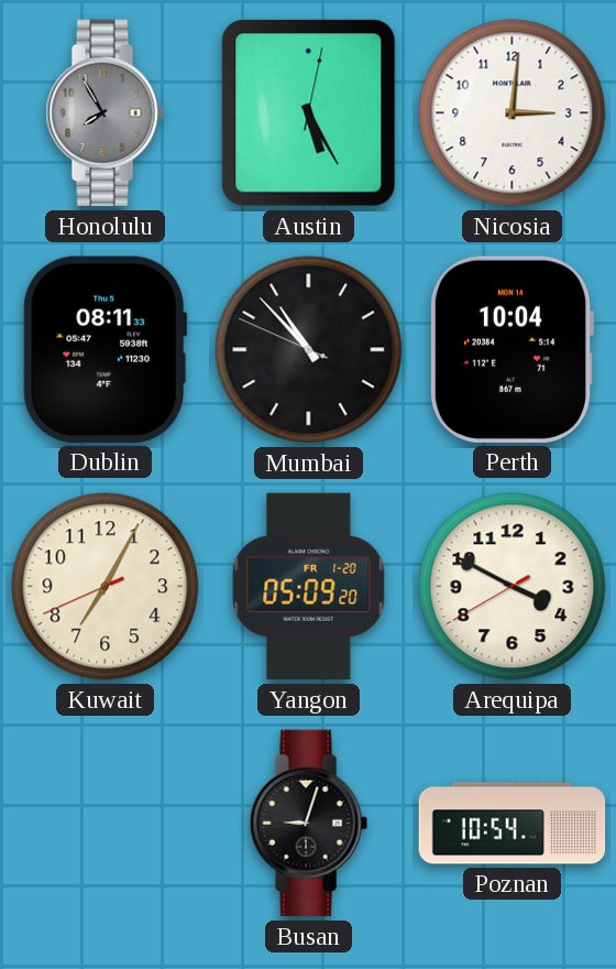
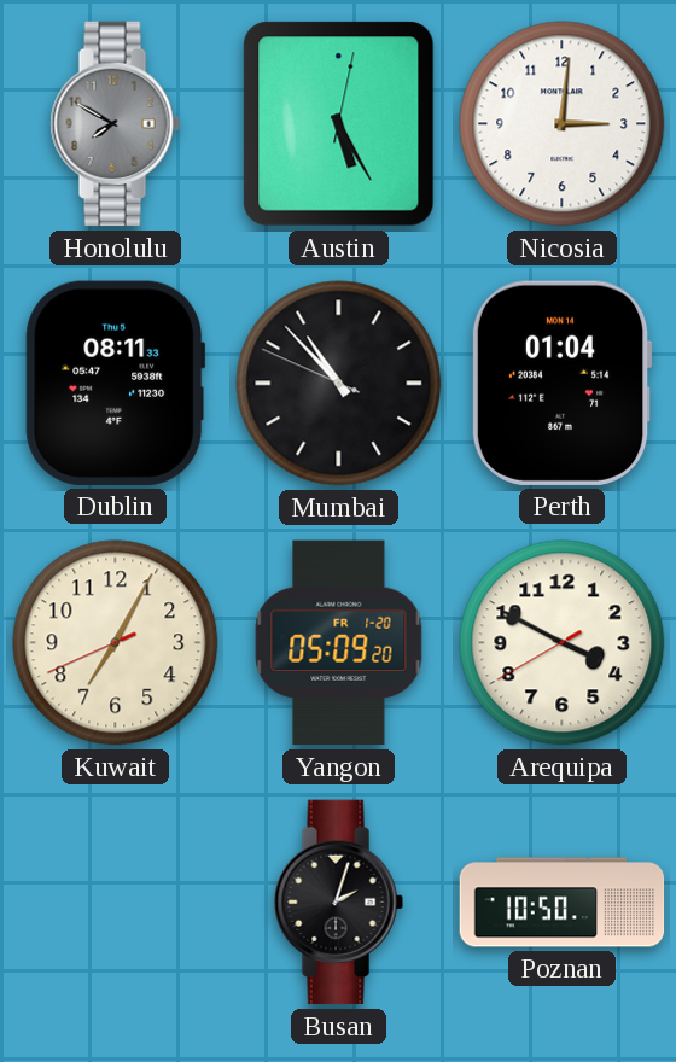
Honolulu: 7:55 -> 7:50 (115, 124)
Perth: 10:04 -> 01:04 (561, 383)
Busan: 9:03 -> 2:03 (338, 903)
Poznan: 10:54 -> 10:50 (563, 903)
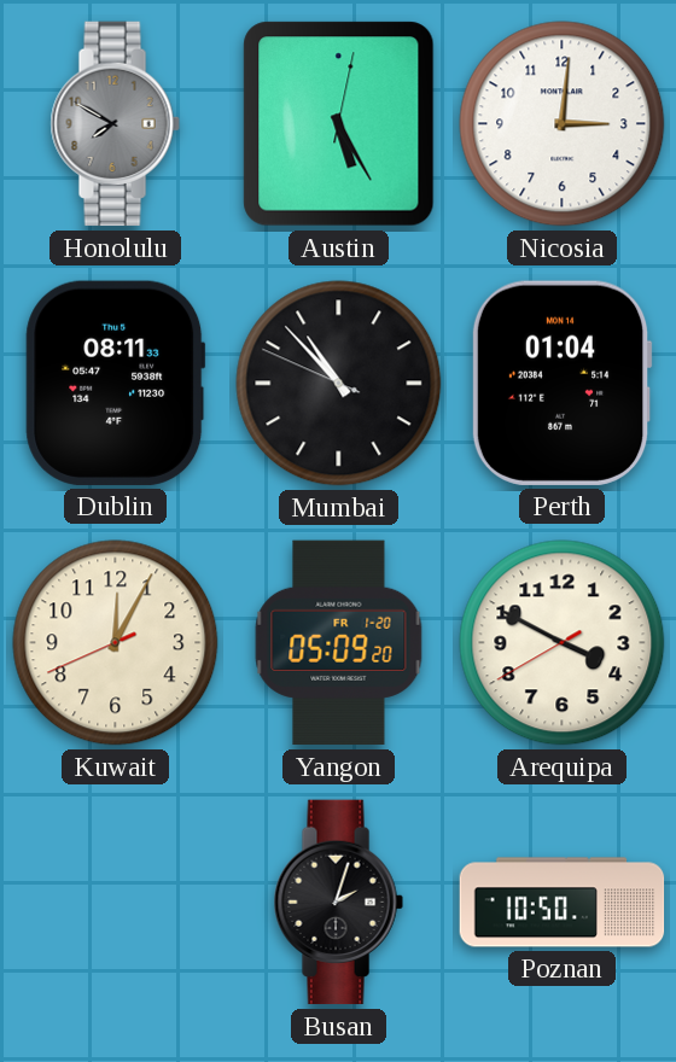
Kuwait: 7:04 -> 12:04 (116, 643)
